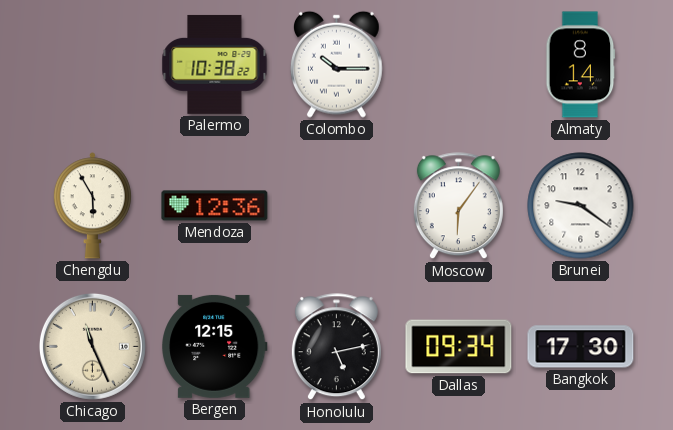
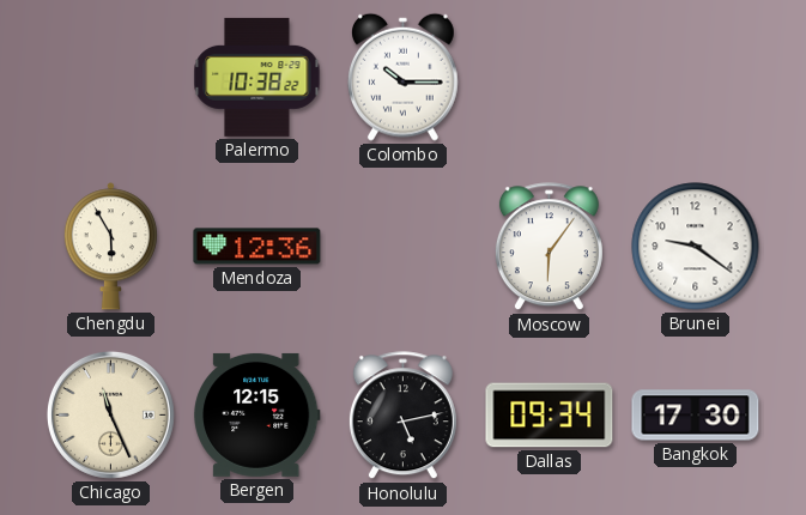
Almaty: 8:14 -> none (581, 65)
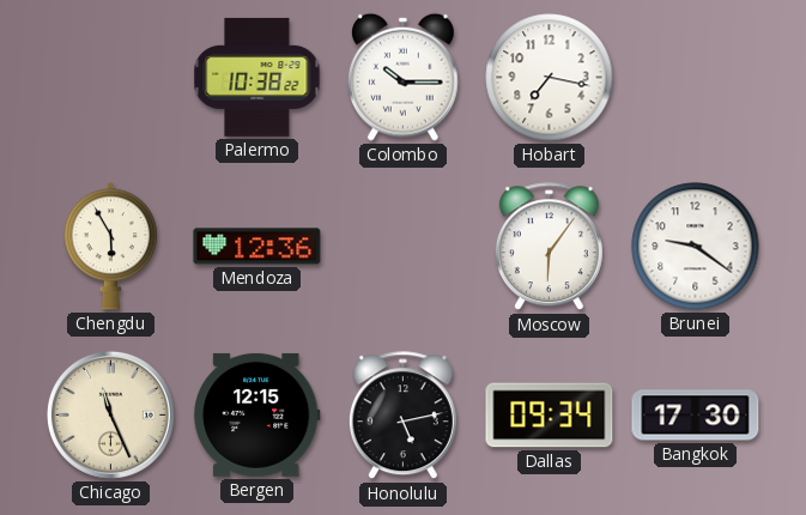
Hobart: none -> 7:17 (550, 78)
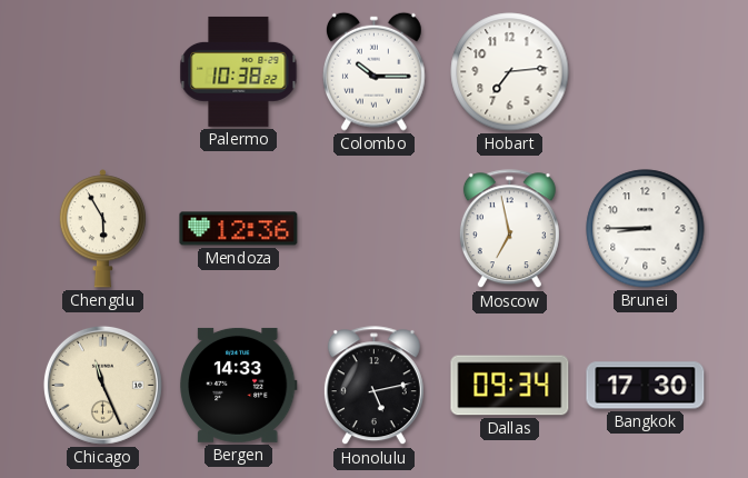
Hobart: 7:17 -> 7:14 (510, 72)
Moscow: 6:06 -> 6:58 (509, 229)
Brunei: 9:21 -> 8:45 (646, 229)
Bergen: 12:15 -> 14:33 (239, 385)
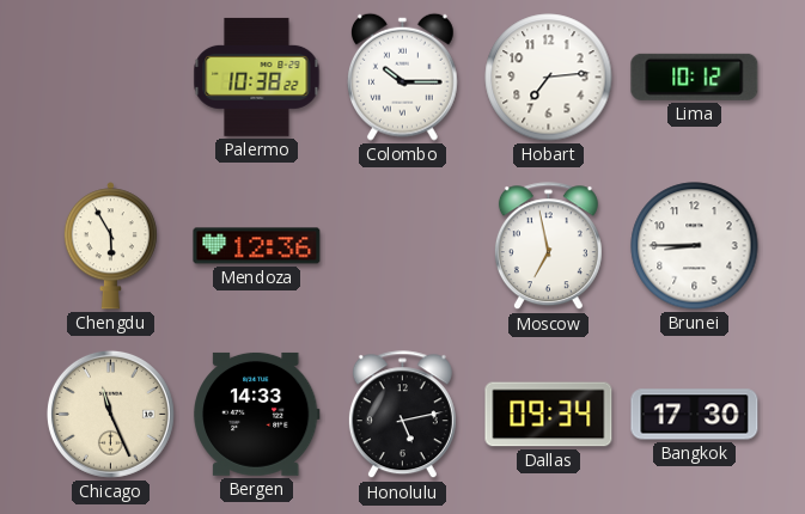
Lima: none -> 10:12 (695, 77)
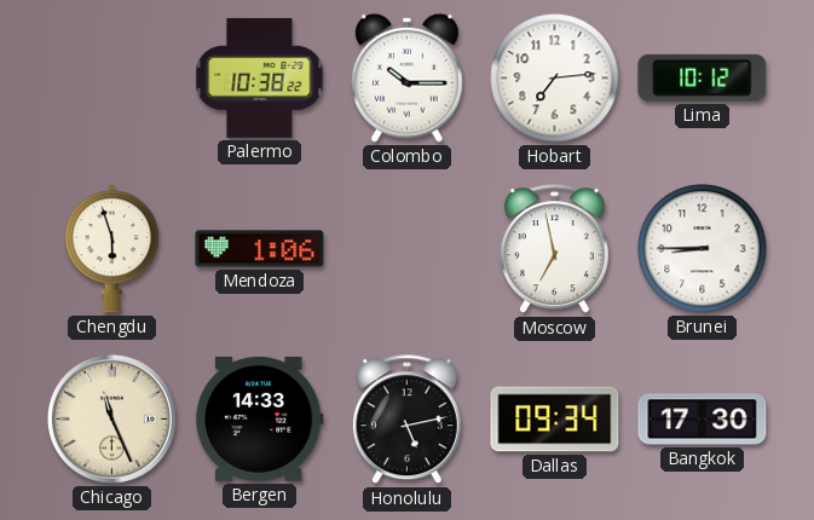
Chengdu: 5:55 -> 5:57 (111, 249)
Mendoza: 12:36 -> 1:06 (260, 249)
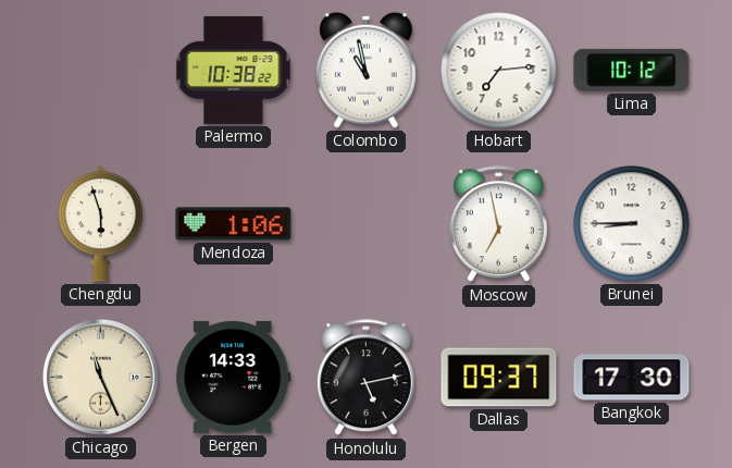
Colombo: 10:15 -> 10:58 (365, 70)
Dallas: 09:34 -> 09:37 (499, 378)
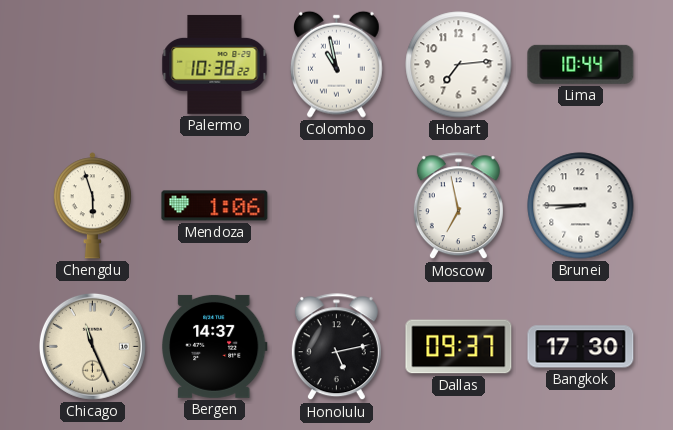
Lima: 10:12 -> 10:44 (581, 64)
Bergen: 14:33 -> 14:37 (215, 346)
